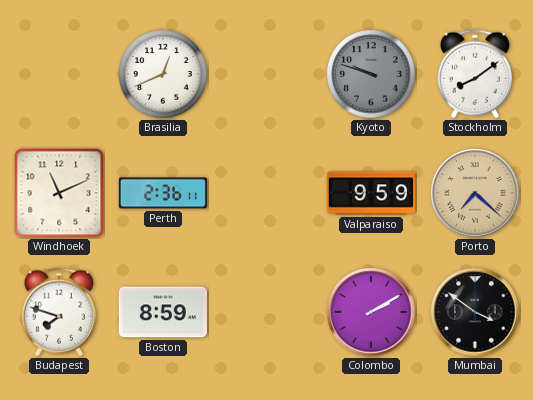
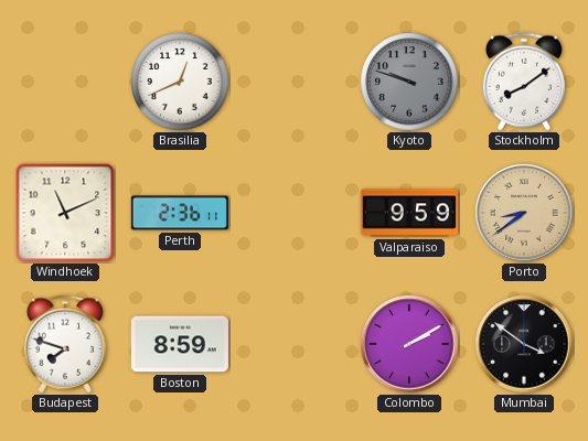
Porto: 7:22 -> 8:39 (524, 213)
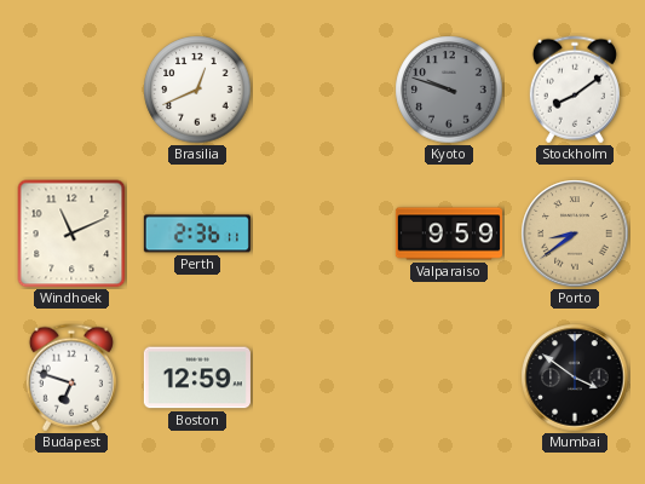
Budapest: 7:48 -> 6:48 (71, 378)
Boston: 8:59 -> 12:59 (197, 378)
Colombo: 2:10 -> none (409, 344)
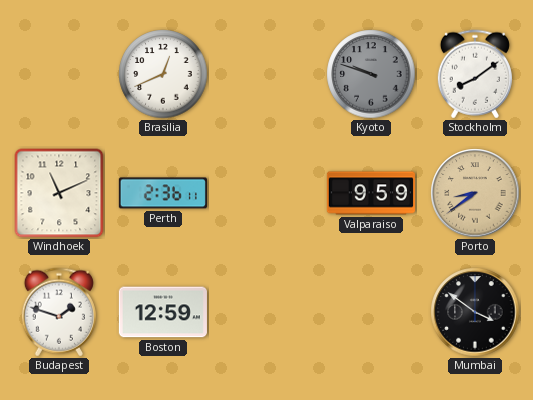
Budapest: 6:48 -> 1:48 (59, 312)
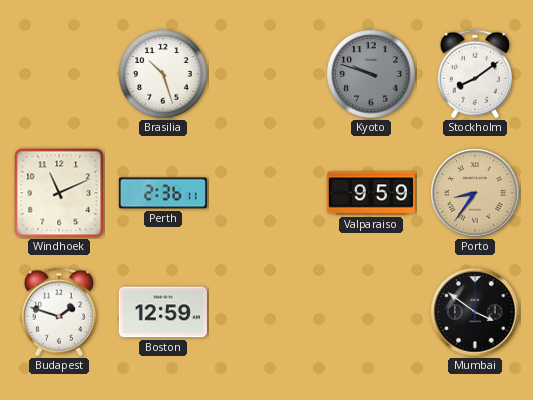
Brasilia: 12:41 -> 10:27 (163, 74)
Porto: 8:39 -> 8:36 (475, 193)
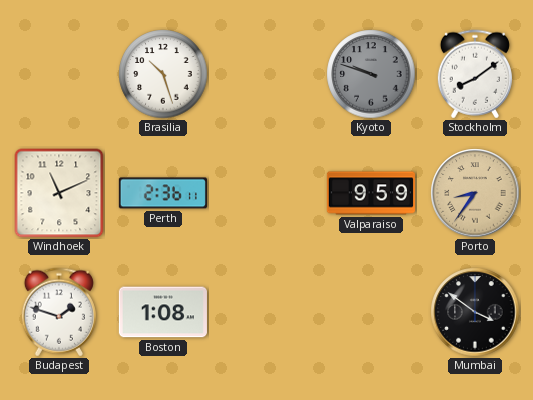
Boston: 12:59 -> 1:08 (163, 312)
